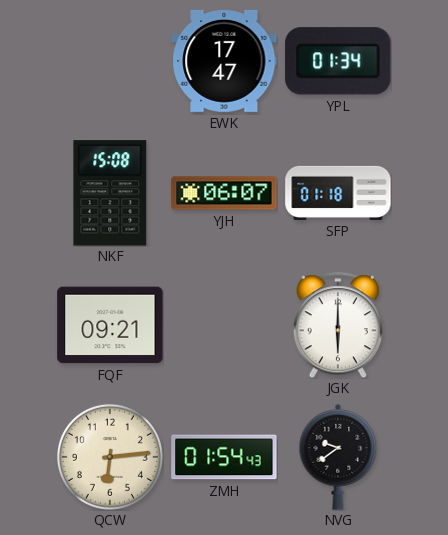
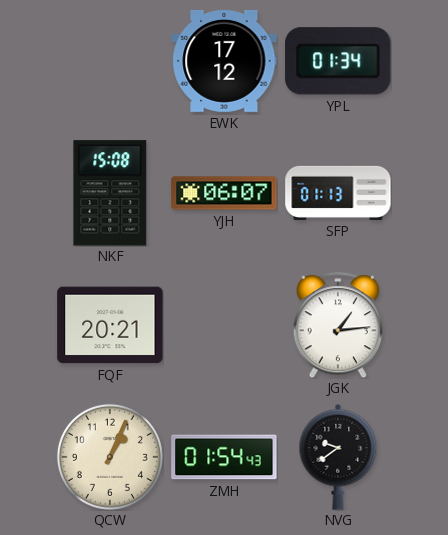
EWK: 17:47 -> 17:12 (224, 61)
SFP: 01:18 -> 01:13 (338, 193)
FQF: 09:21 -> 20:21 (110, 325)
JGK: 6:00 -> 1:14 (338, 325)
QCW: 6:14 -> 1:04 (110, 457)
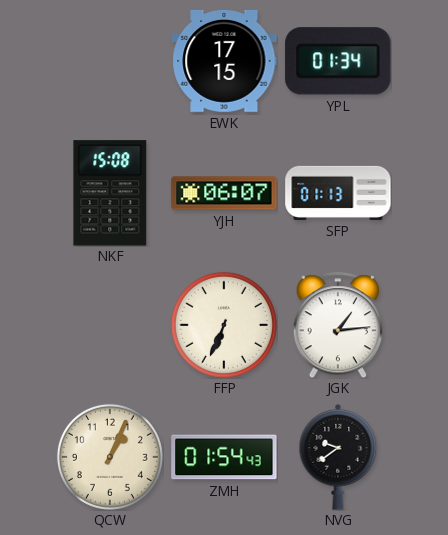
EWK: 17:12 -> 17:15 (224, 61)
FQF: 20:21 -> none (110, 325)
FFP: none -> 6:34 (224, 325)
